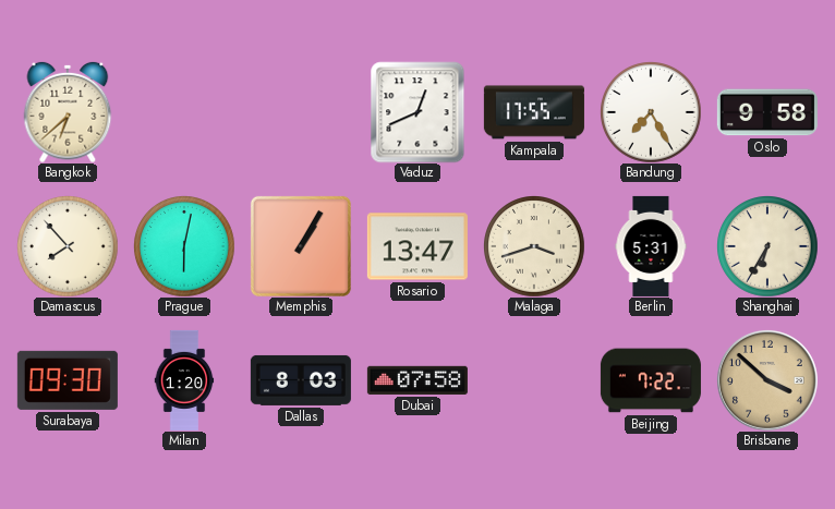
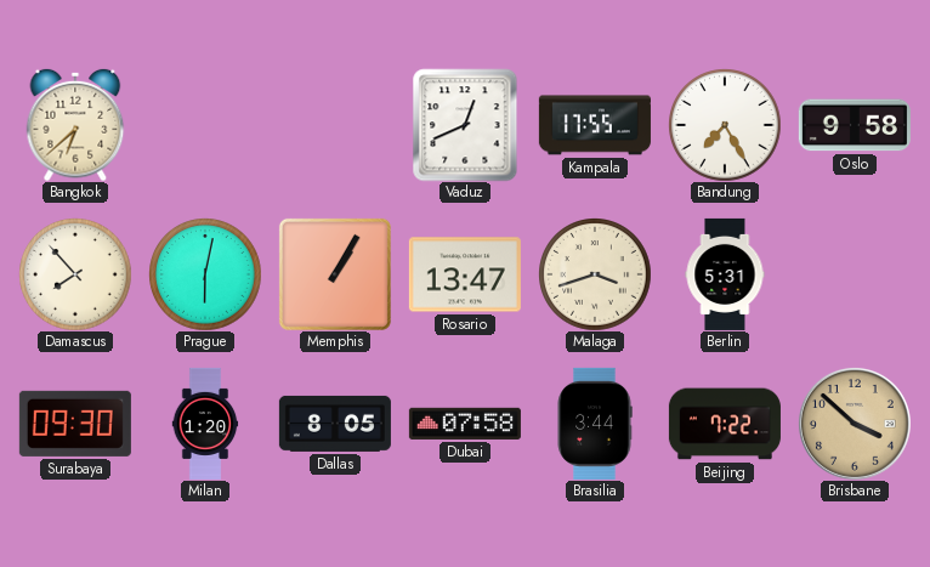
Shanghai: 6:35 -> none (767, 246)
Dallas: 8:03 -> 8:05 (335, 424)
Brasilia: none -> 3:44 (595, 424)
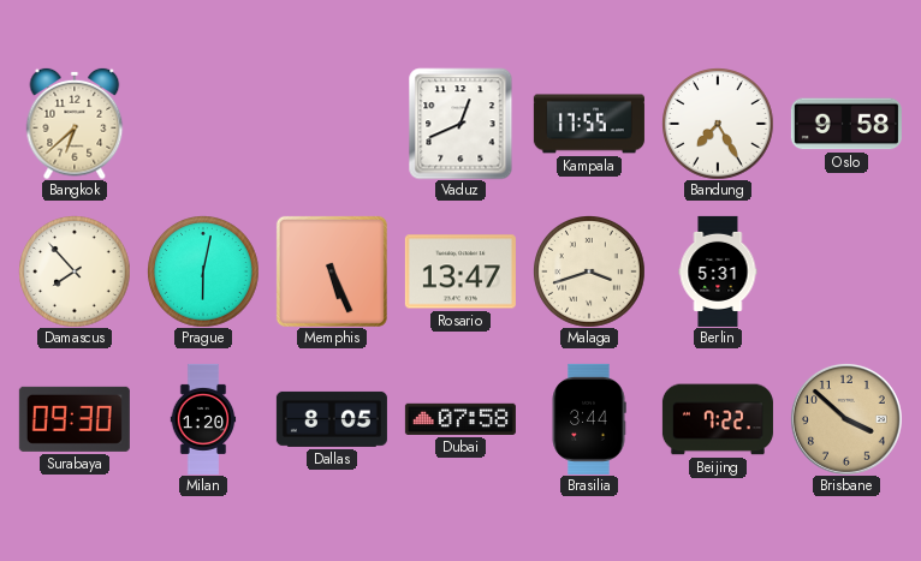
Memphis: 1:05 -> 5:26 (332, 271)
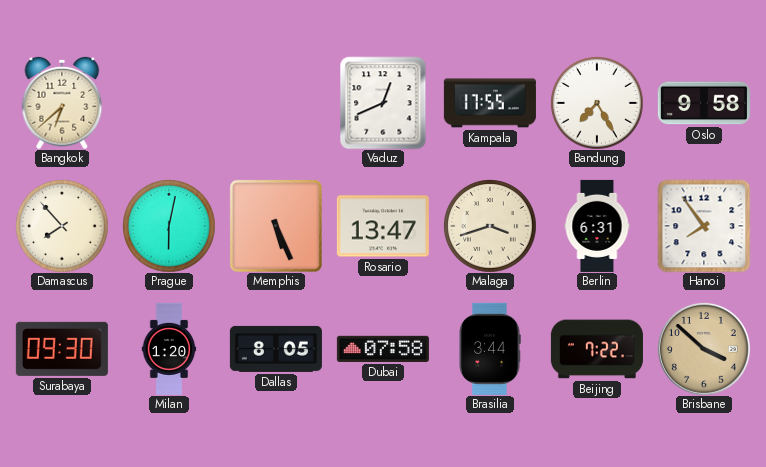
Berlin: 5:31 -> 6:31 (597, 226)
Hanoi: none -> 7:54 (704, 226)
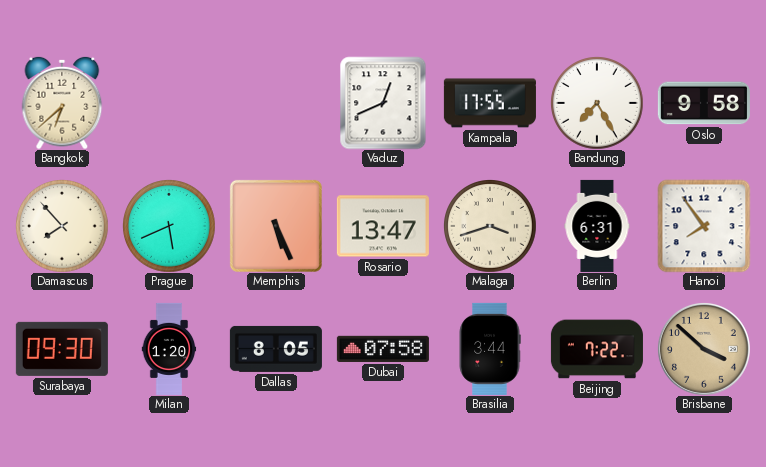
Prague: 6:02 -> 5:41 (169, 226)
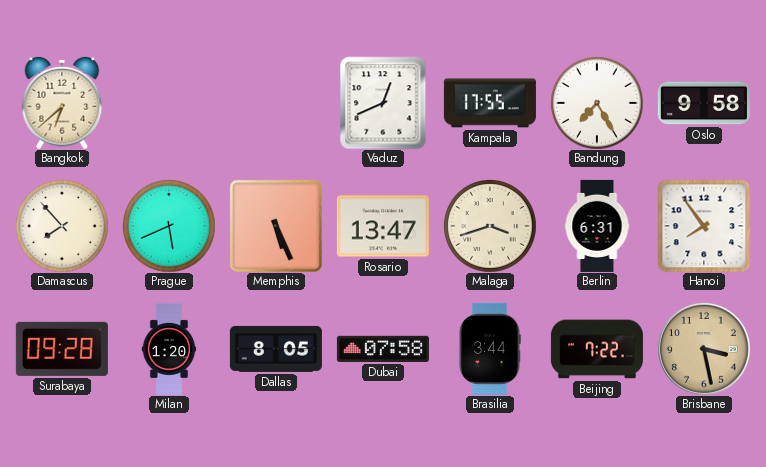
Surabaya: 09:30 -> 09:28 (62, 349)
Brisbane: 3:52 -> 3:28 (704, 349)
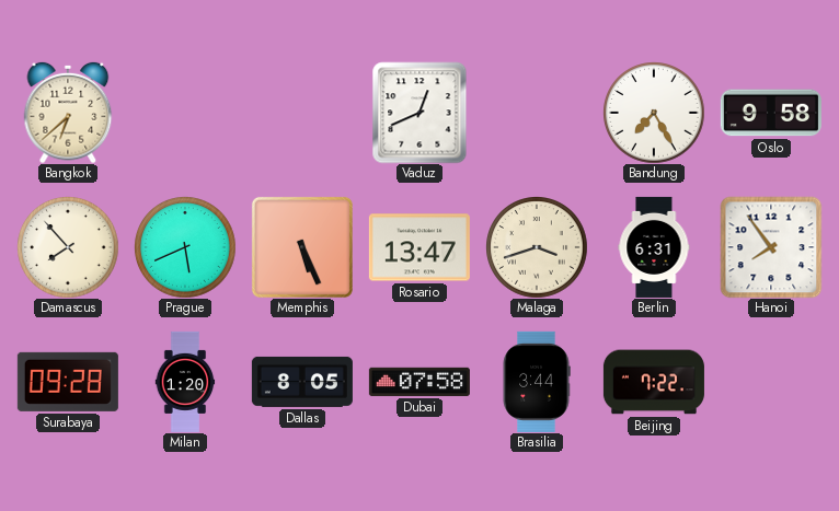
Kampala: 17:55 -> none (490, 103)
Brisbane: 3:28 -> none (704, 349)
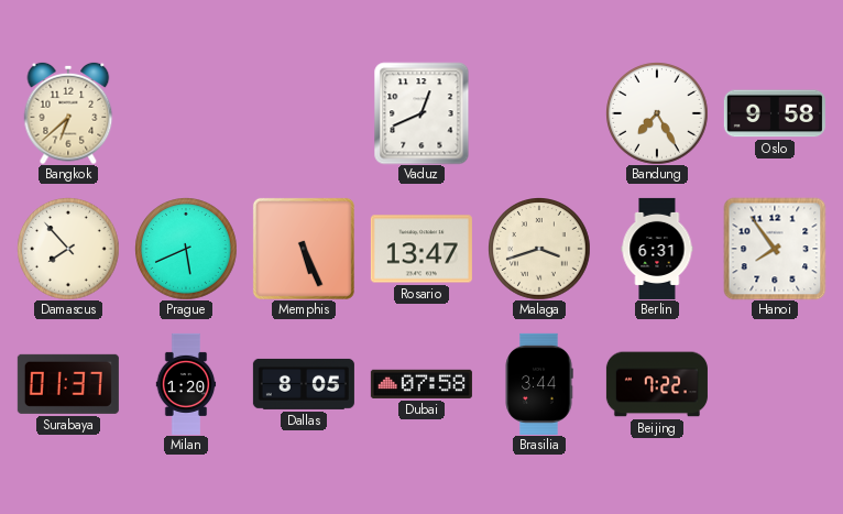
Surabaya: 09:28 -> 01:37 (68, 384)
